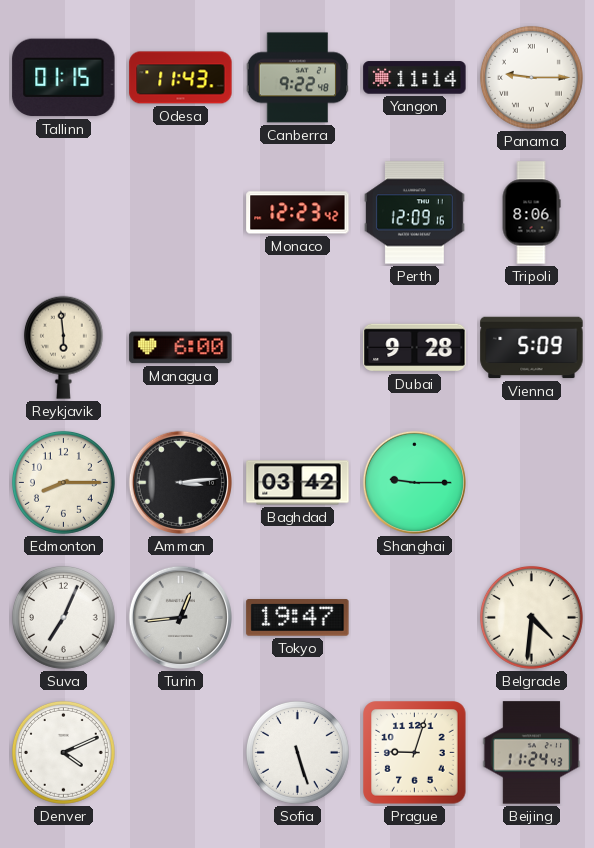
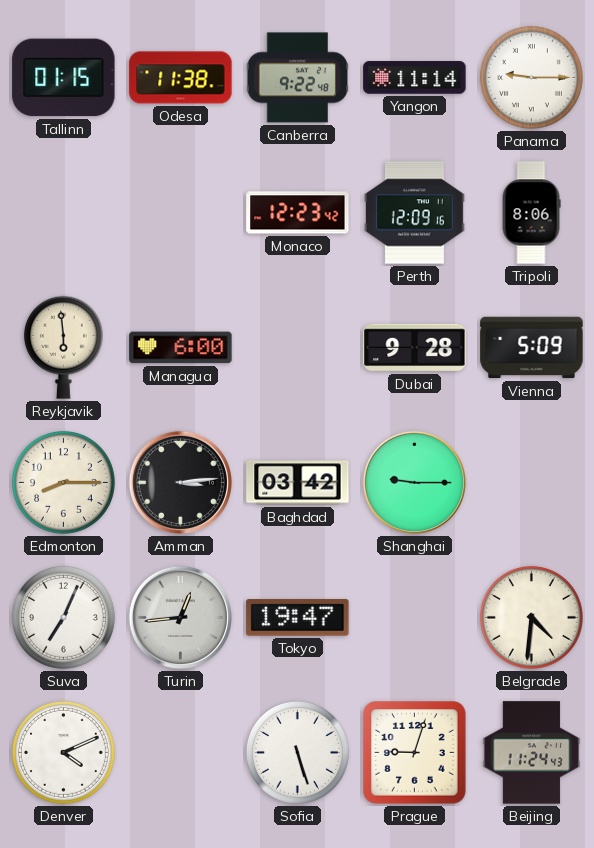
Odesa: 11:43 -> 11:38 (181, 78)
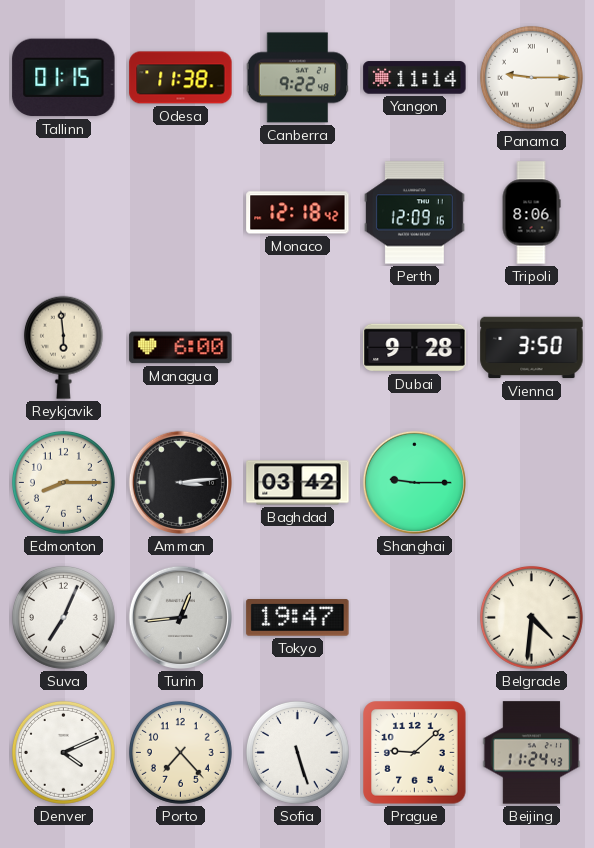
Monaco: 12:23 -> 12:18 (298, 213)
Vienna: 5:09 -> 3:50 (532, 348)
Porto: none -> 7:23 (180, 752)
Prague: 9:03 -> 9:08 (415, 753)
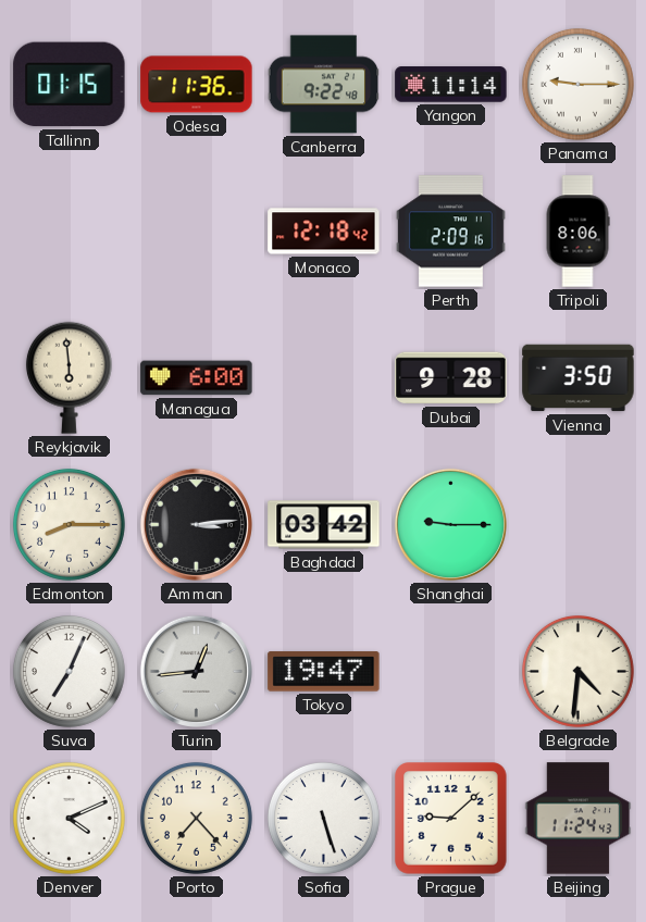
Odesa: 11:38 -> 11:36 (197, 85)
Perth: 12:09 -> 2:09 (450, 232)
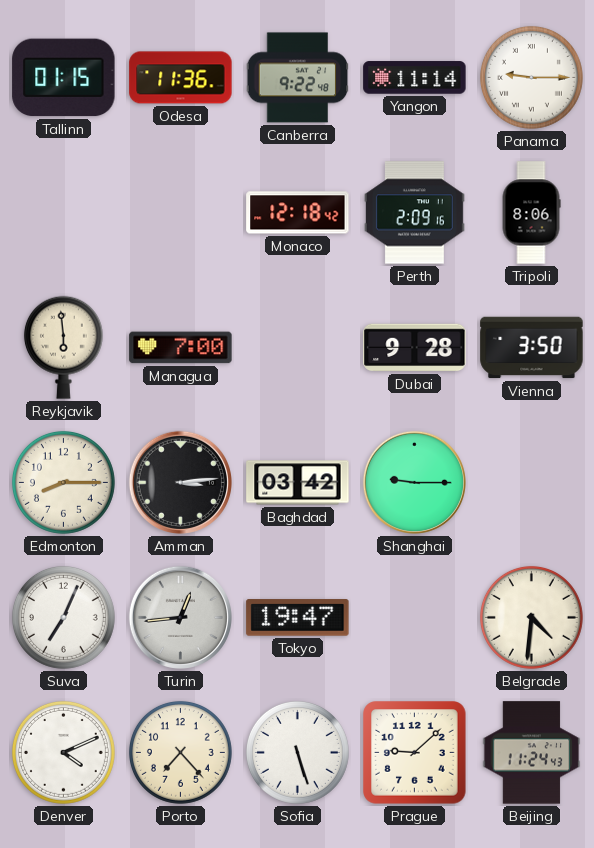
Managua: 6:00 -> 7:00 (181, 348)
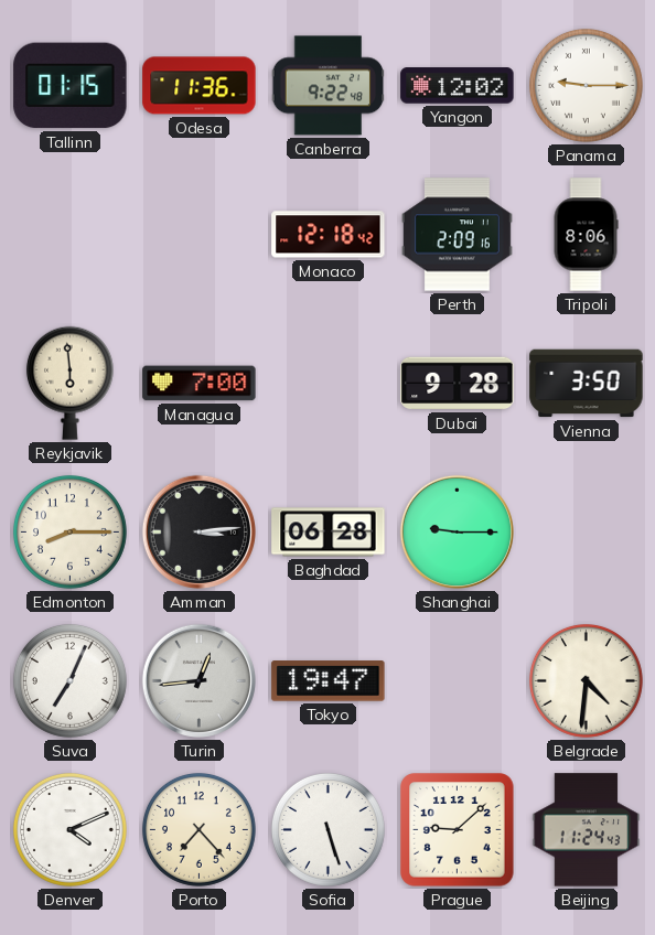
Yangon: 11:14 -> 12:02 (458, 86)
Baghdad: 03:42 -> 06:28 (329, 533)
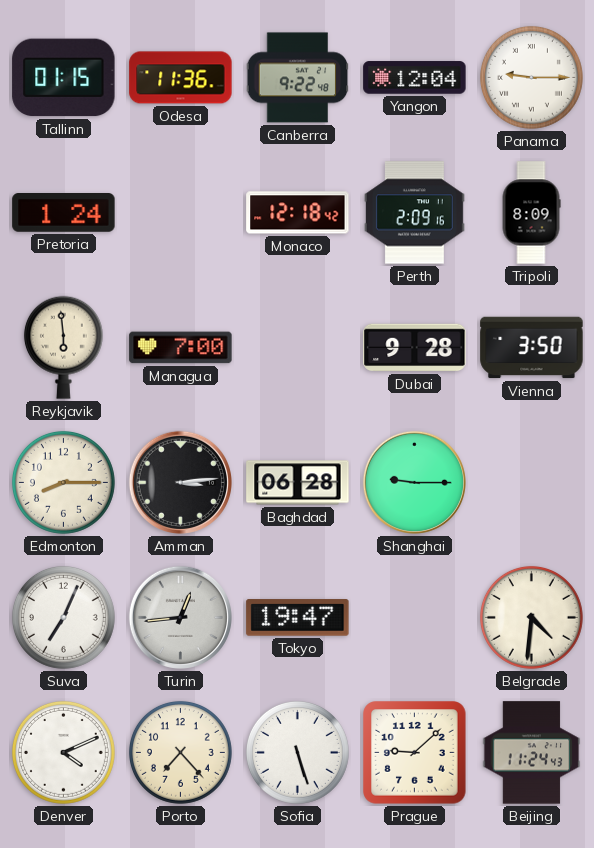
Yangon: 12:02 -> 12:04 (415, 78)
Pretoria: none -> 1:24 (64, 213)
Tripoli: 8:06 -> 8:09 (531, 213)
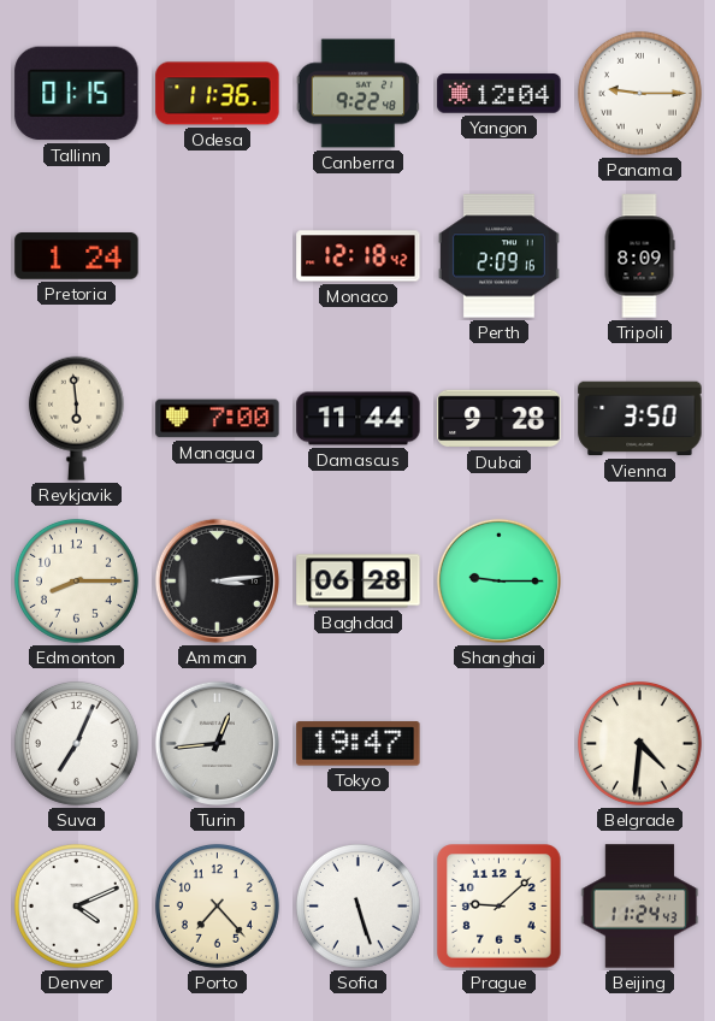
Damascus: none -> 11:44 (359, 419)
